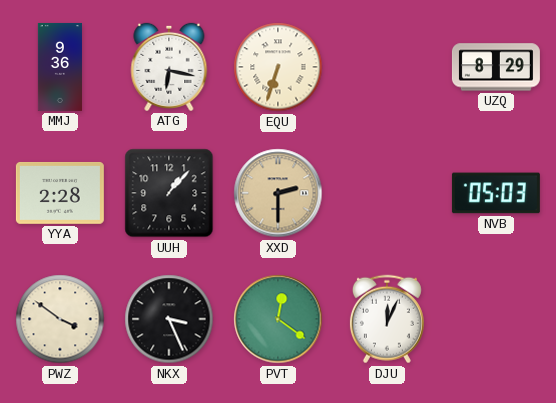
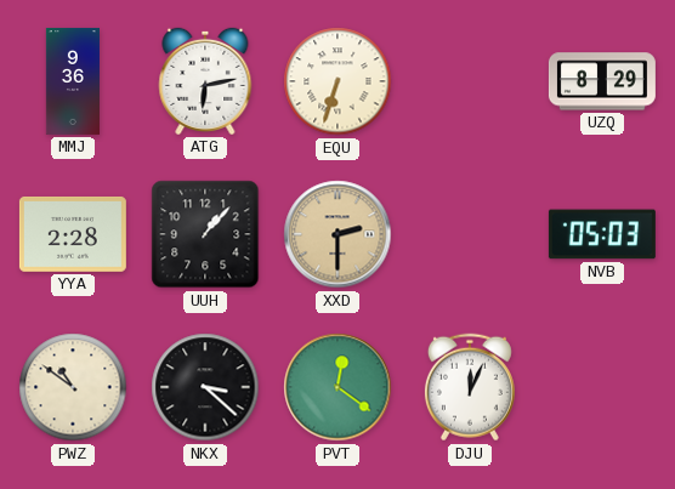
ATG: 6:17 -> 6:13 (205, 81)
PWZ: 3:51 -> 10:51 (73, 387)
NKX: 3:26 -> 3:22 (205, 387)
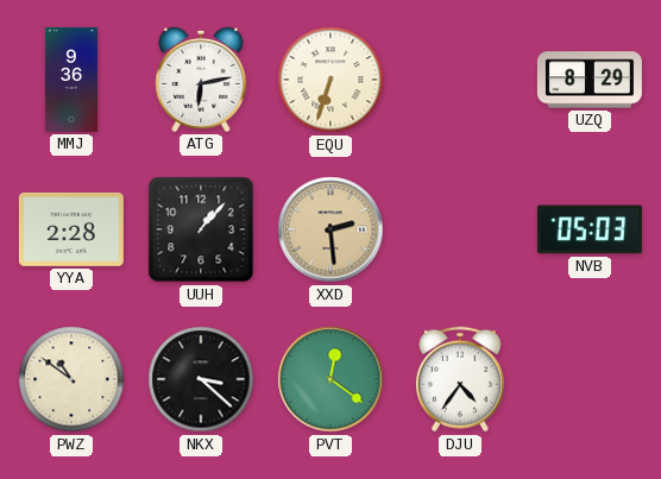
XXD: 2:30 -> 2:29 (330, 229)
DJU: 12:04 -> 4:36 (460, 379)
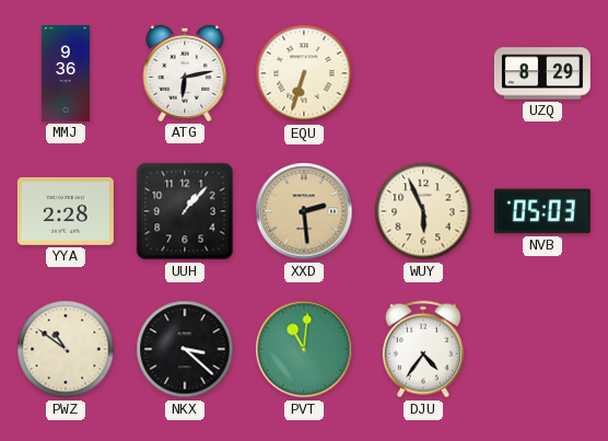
WUY: none -> 5:56 (423, 211)
PVT: 12:21 -> 11:01 (304, 349)
